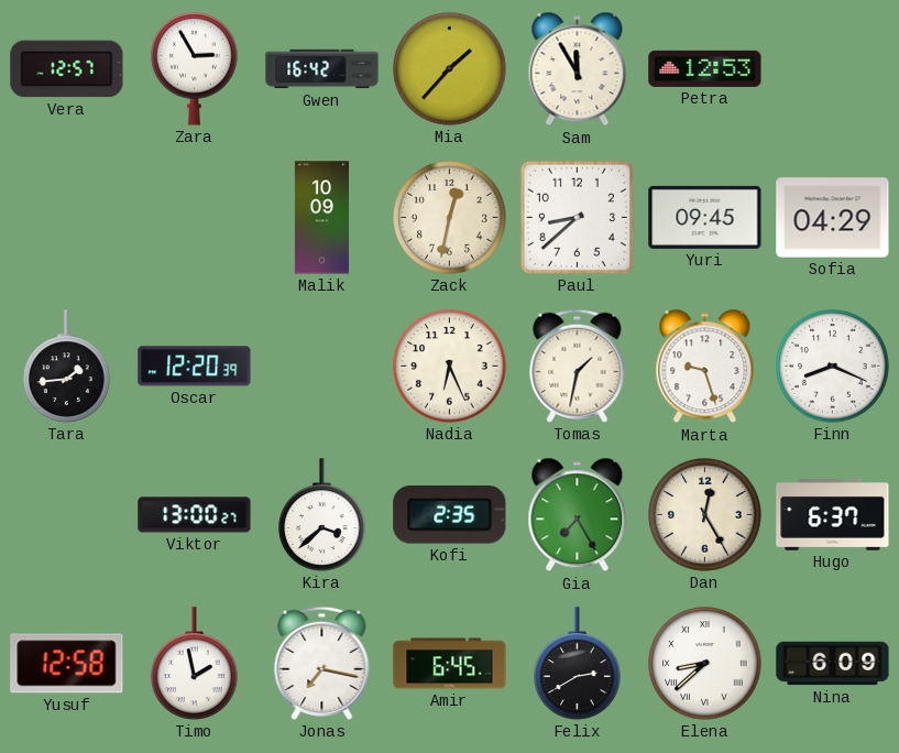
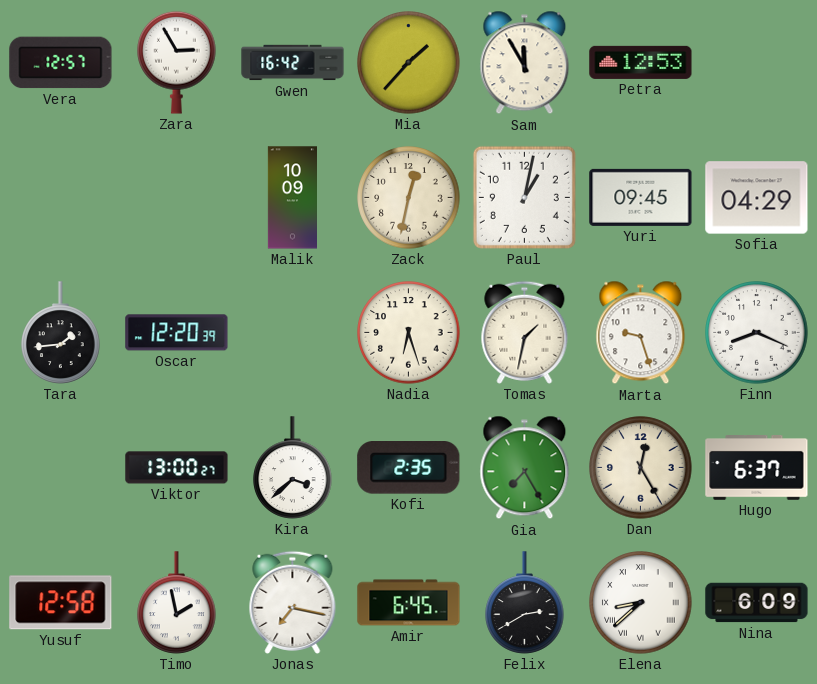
Paul: 8:38 -> 1:02 (524, 197)
Nadia: 6:26 -> 6:27 (409, 333)
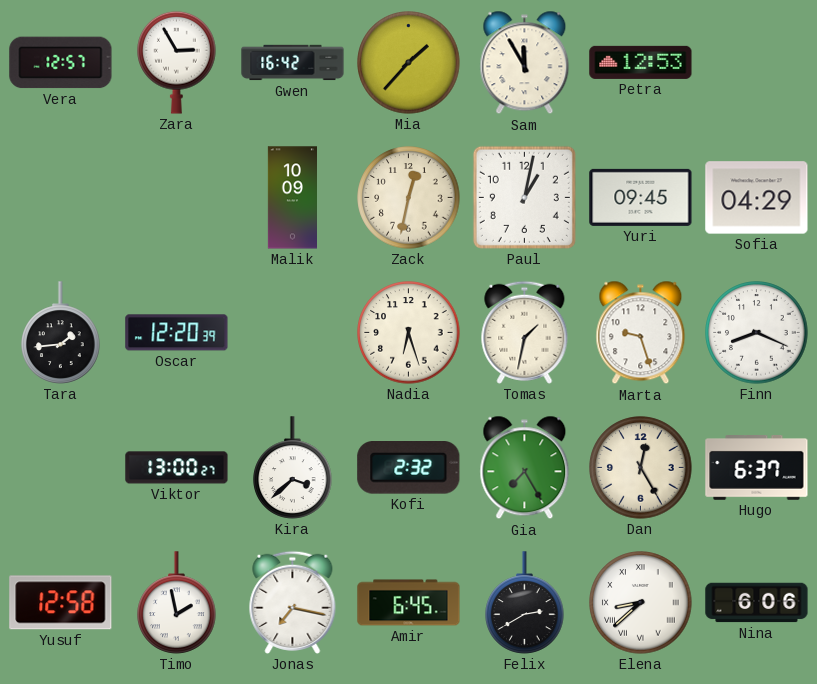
Kofi: 2:35 -> 2:32 (409, 468)
Nina: 6:09 -> 6:06 (757, 603)
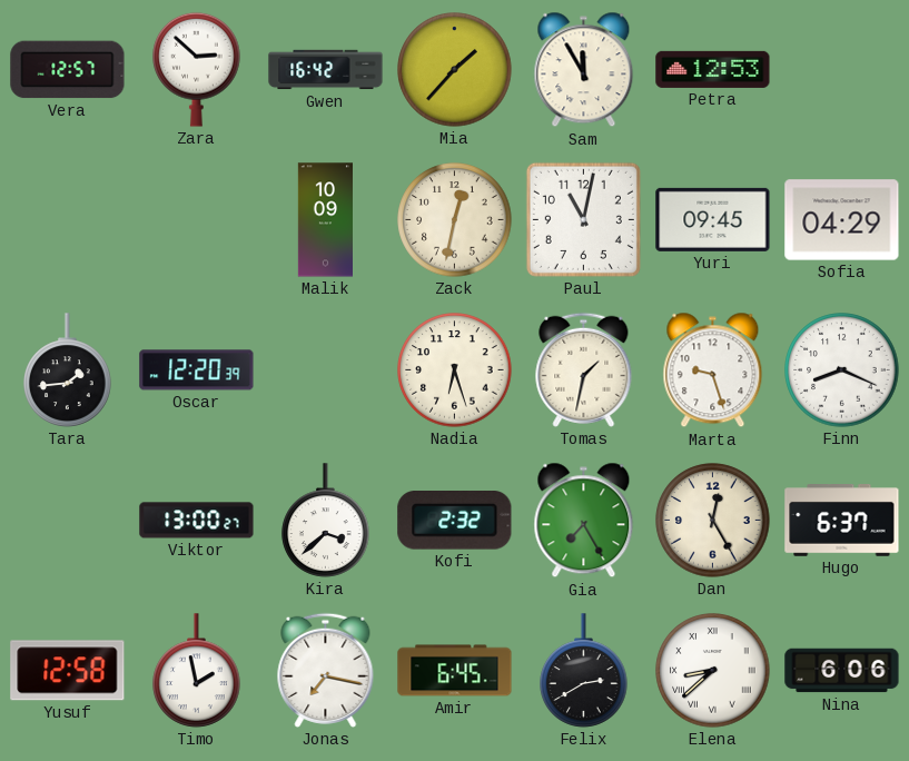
Zara: 2:55 -> 2:52 (197, 69)
Paul: 1:02 -> 11:02 (583, 219)
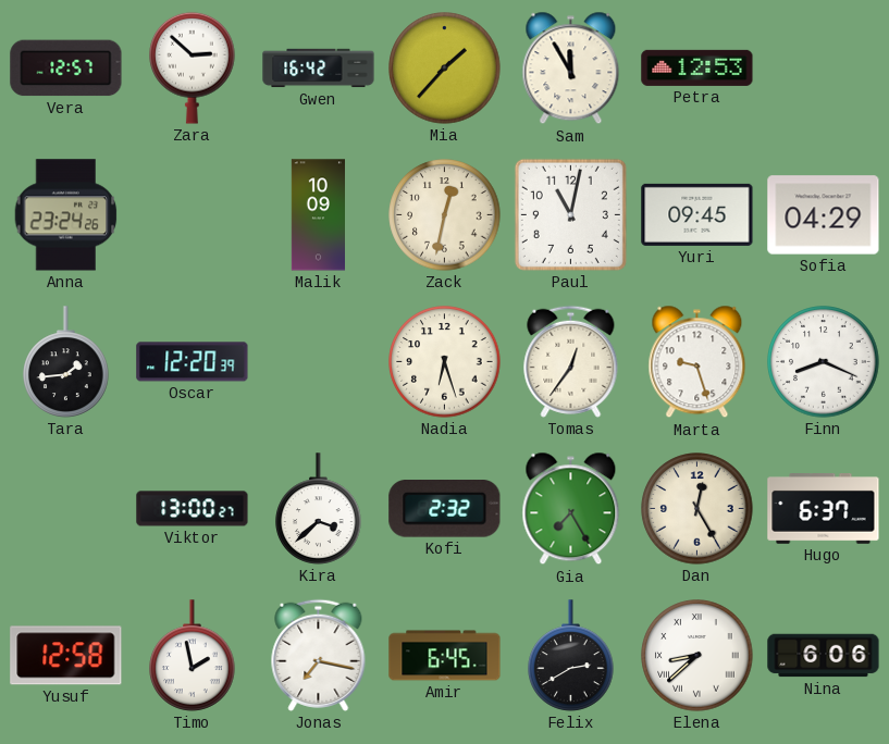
Anna: none -> 23:24 (66, 215)
Tomas: 1:32 -> 12:36 (571, 361)
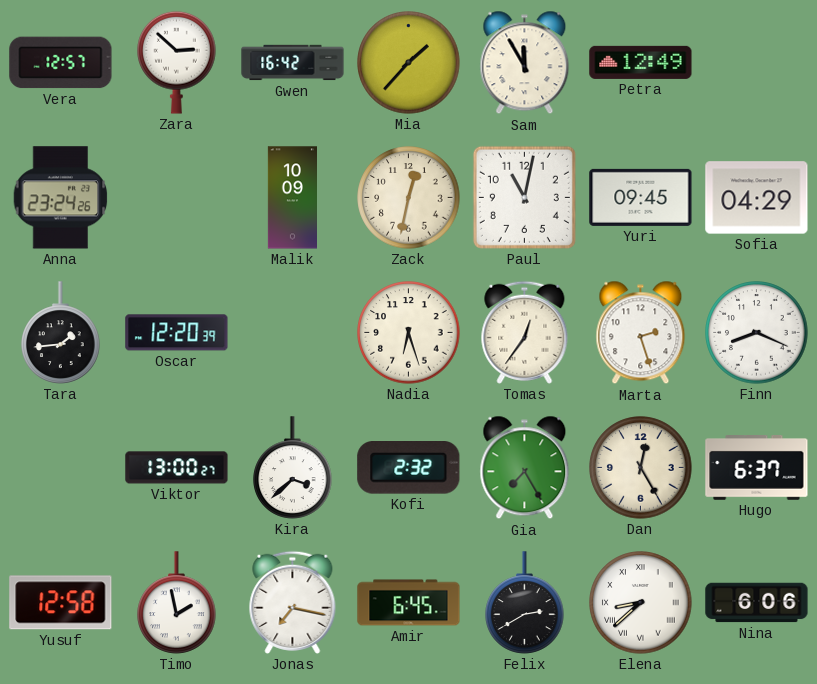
Petra: 12:53 -> 12:49 (641, 62)
Marta: 9:27 -> 2:27 (641, 333)
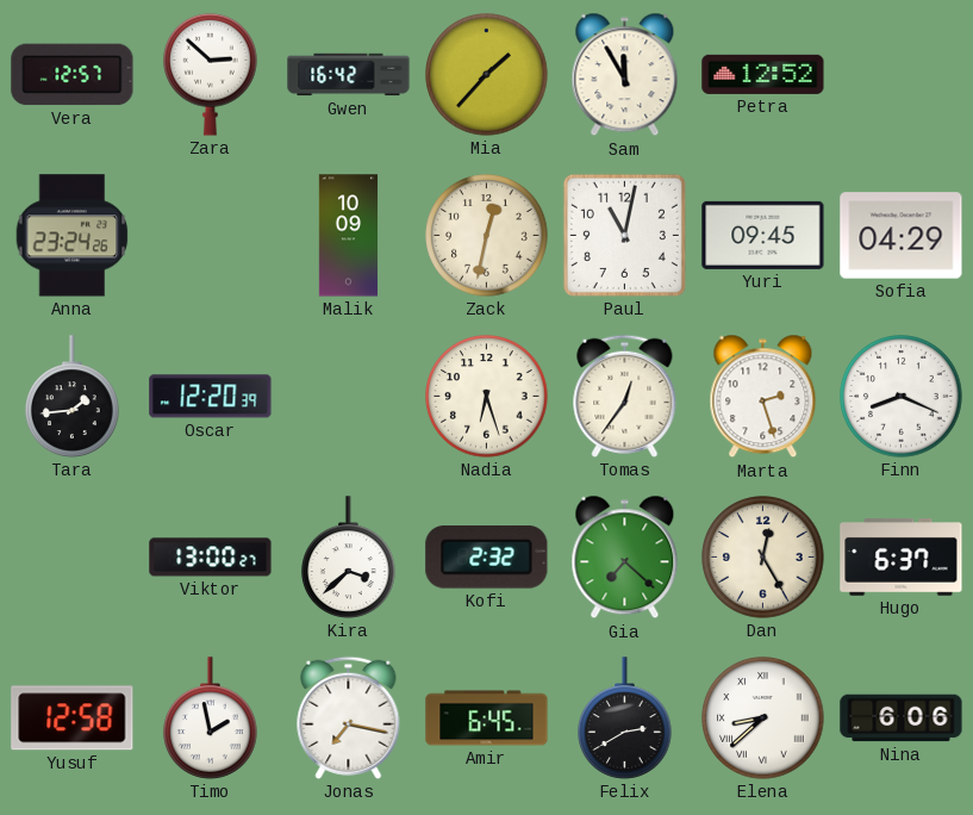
Petra: 12:49 -> 12:52 (763, 74)
Gia: 7:25 -> 7:22 (625, 558)
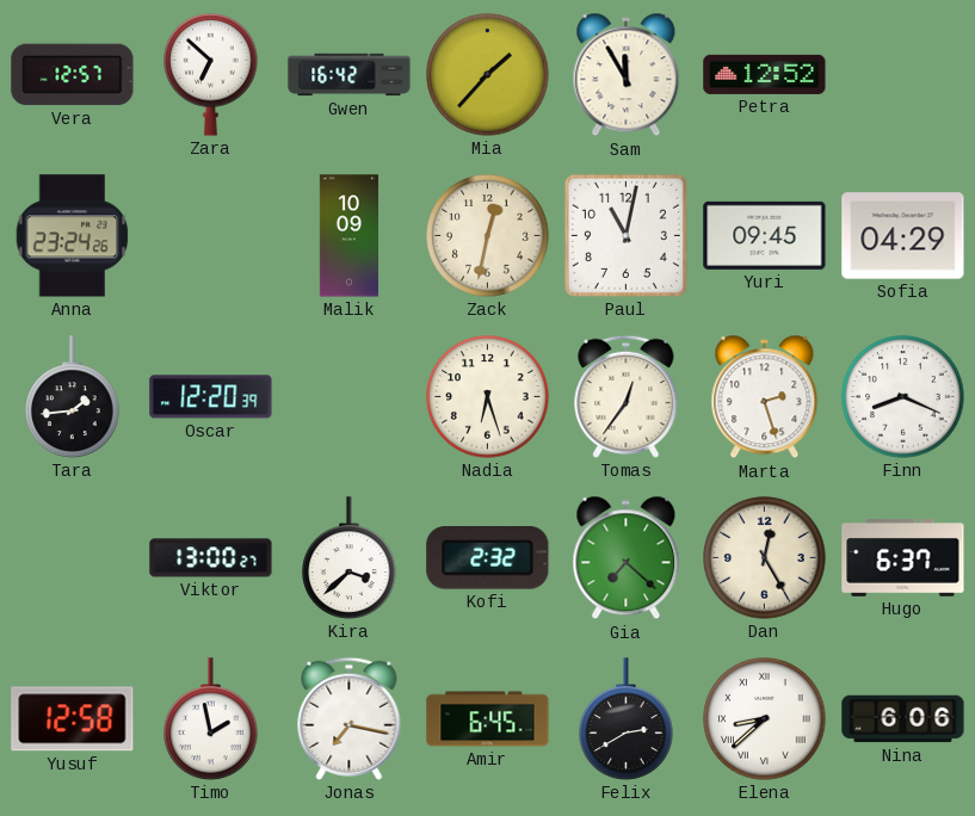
Zara: 2:52 -> 6:52 (211, 74)
